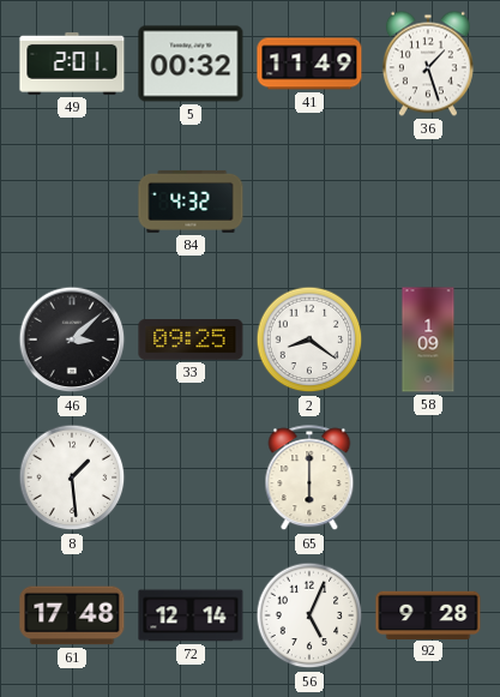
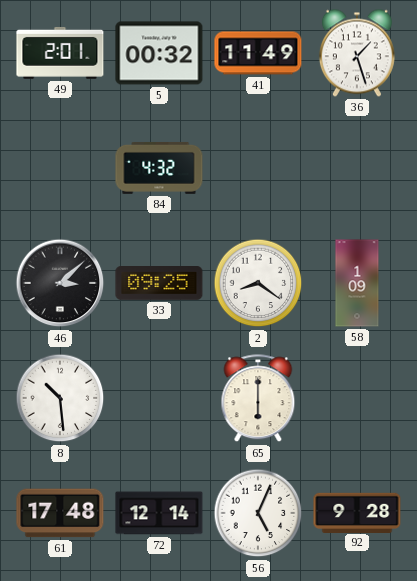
8: 1:29 -> 10:29 (60, 398)
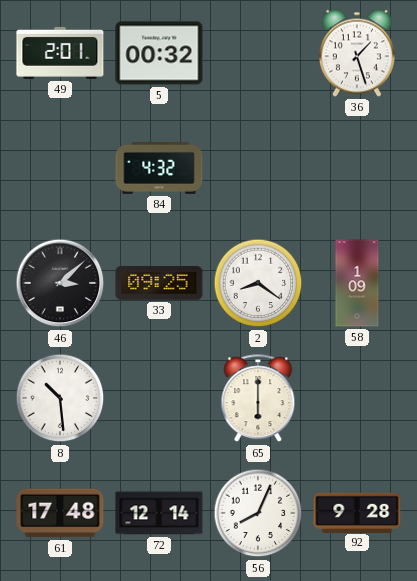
41: 11:49 -> none (258, 53)
56: 5:04 -> 8:04 (258, 513)
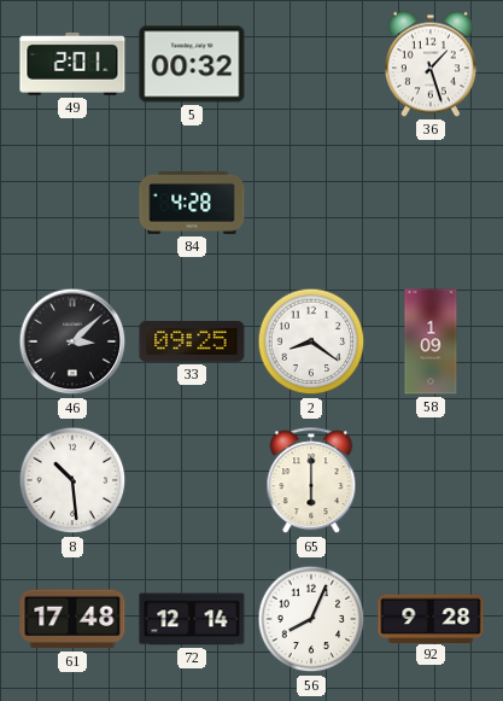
84: 4:32 -> 4:28 (192, 203)
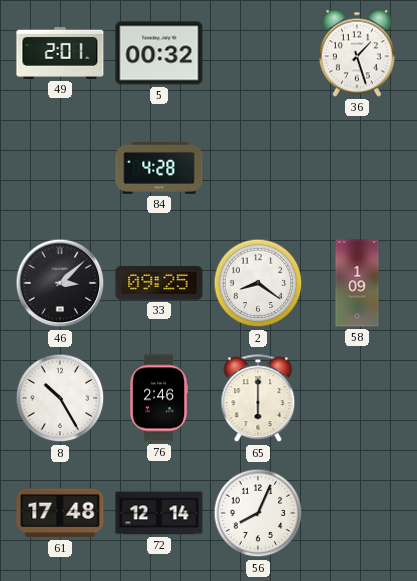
8: 10:29 -> 10:25 (60, 398)
76: none -> 2:46 (159, 398)
92: 9:28 -> none (431, 618)
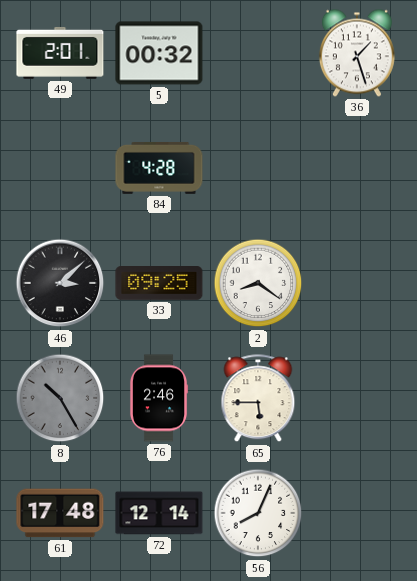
58: 1:09 -> none (357, 283)
8 dial: white -> grey (60, 398)
65: 6:00 -> 5:45 (258, 399)
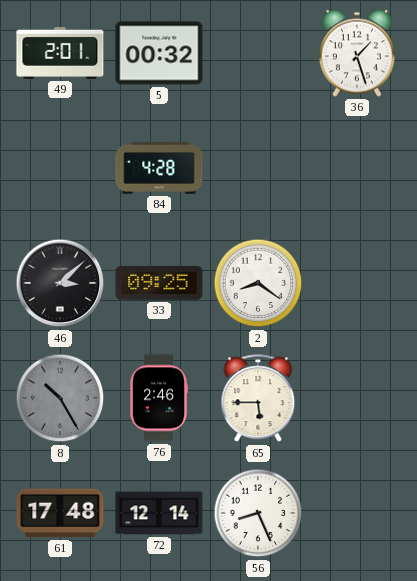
56: 8:04 -> 8:26 (258, 513)
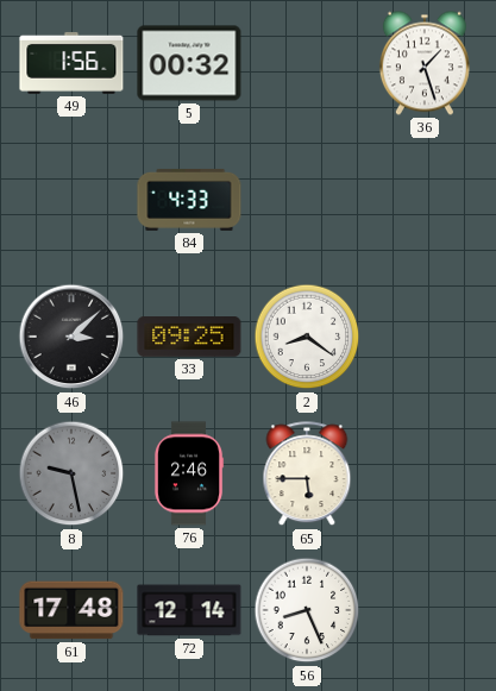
49: 2:01 -> 1:56 (71, 63)
84: 4:28 -> 4:33 (189, 200)
8: 10:25 -> 9:28 (71, 473)
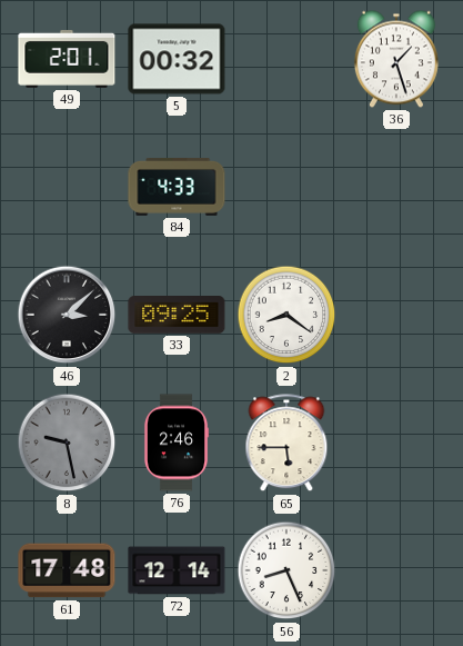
49: 1:56 -> 2:01 (67, 59)
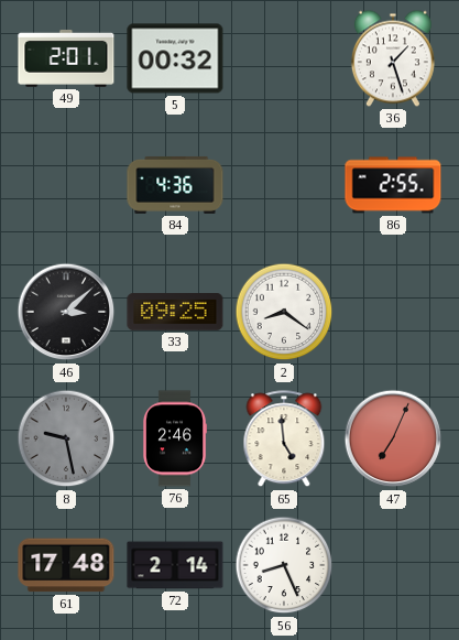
84: 4:33 -> 4:36 (175, 185)
86: none -> 2:55 (393, 185)
65: 5:45 -> 4:59 (284, 440)
47: none -> 7:04 (393, 438)
72: 12:14 -> 2:14 (175, 565)
